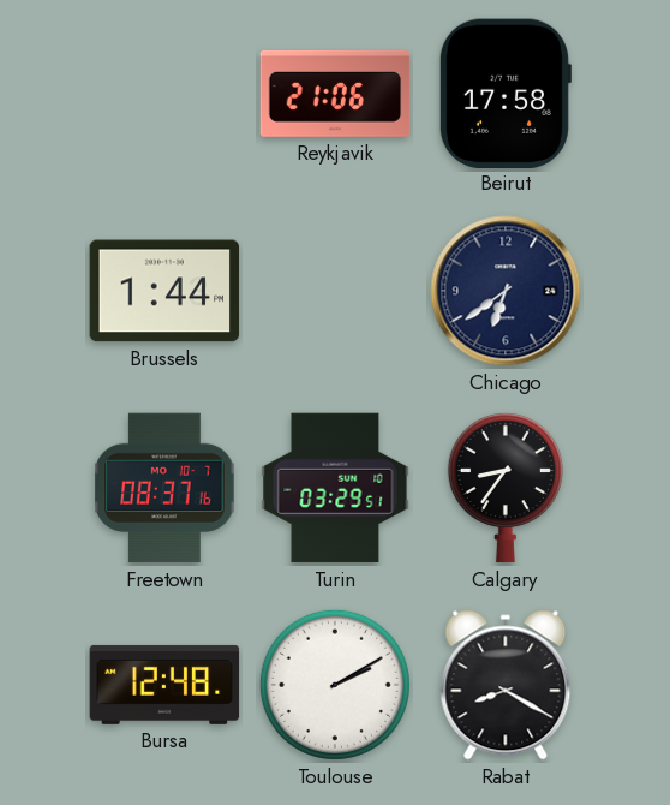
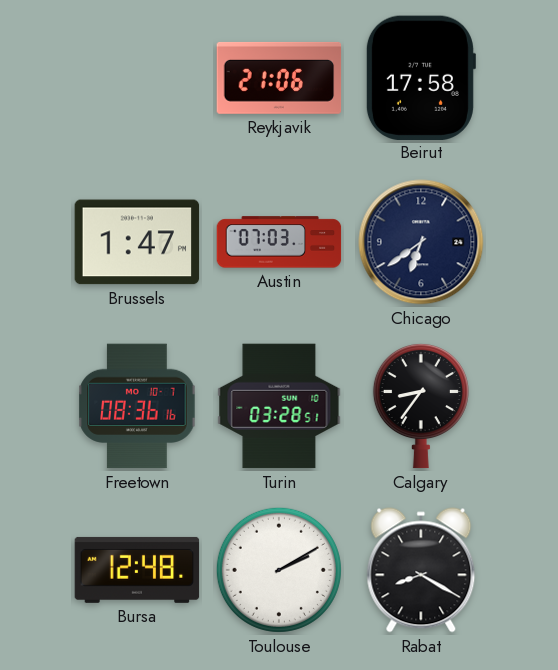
Brussels: 1:44 -> 1:47 (137, 242)
Austin: none -> 07:03 (279, 242)
Freetown: 08:37 -> 08:36 (137, 406)
Turin: 03:29 -> 03:28 (279, 406)
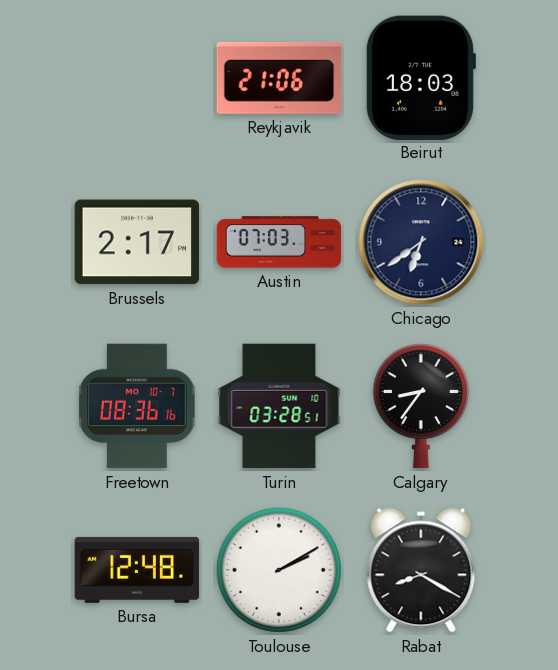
Beirut: 17:58 -> 18:03 (420, 77)
Brussels: 1:47 -> 2:17 (137, 242)
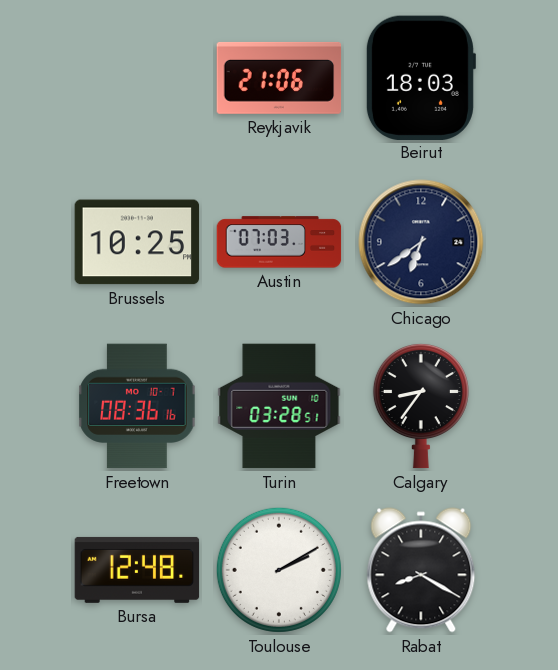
Brussels: 2:17 -> 10:25 (137, 242)
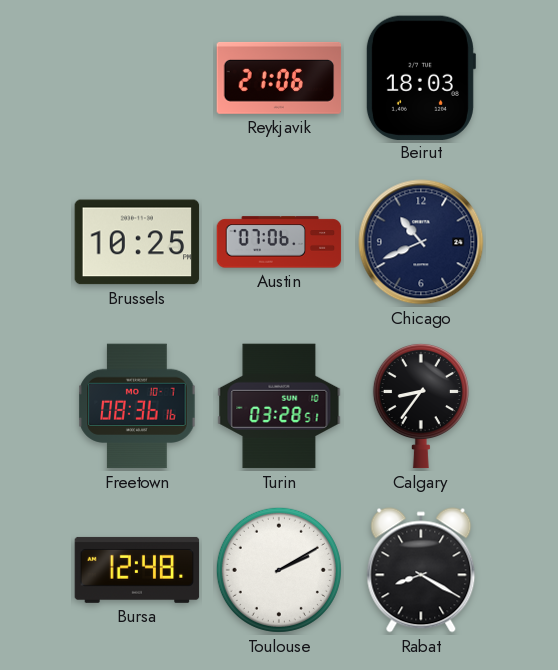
Austin: 07:03 -> 07:06 (279, 242)
Chicago: 6:39 -> 10:41 (421, 242)
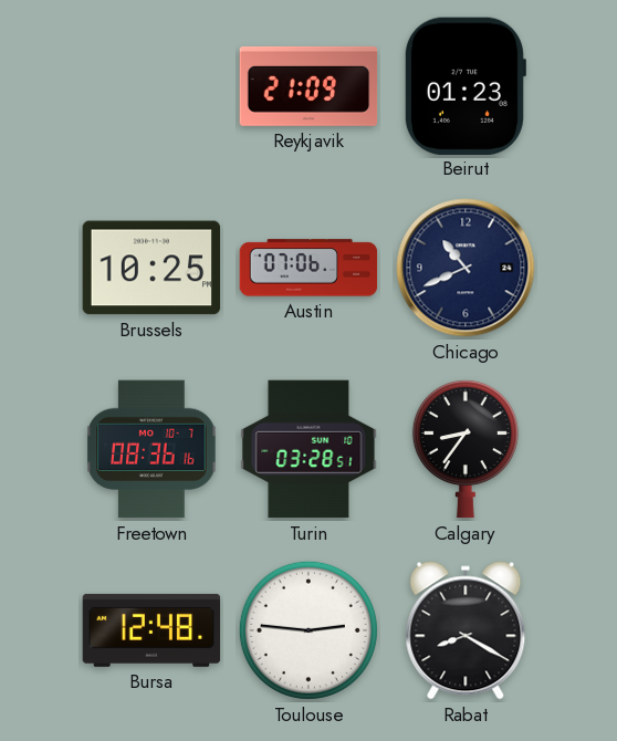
Reykjavik: 21:06 -> 21:09 (308, 86)
Beirut: 18:03 -> 01:23 (464, 85)
Toulouse: 2:10 -> 2:46 (308, 630)
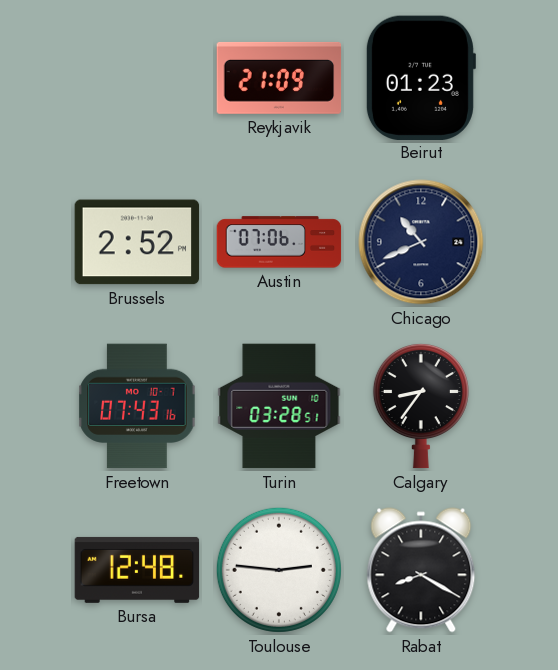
Brussels: 10:25 -> 2:52 (137, 242)
Freetown: 08:36 -> 07:43 (137, 406)
